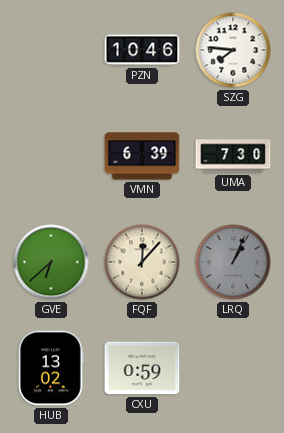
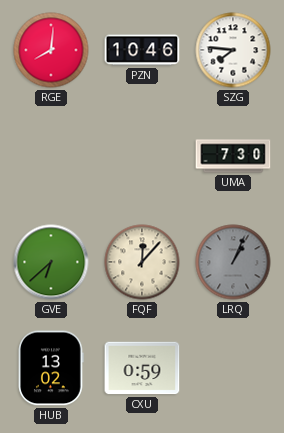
RGE: none -> 8:01 (51, 50)
VMN: 6:39 -> none (142, 156)
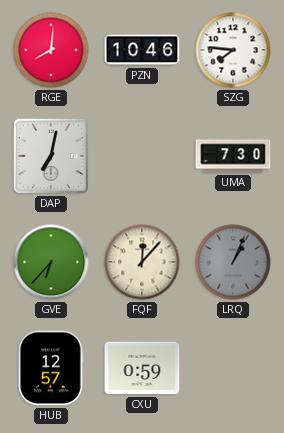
DAP: none -> 7:02 (51, 156)
GVE: 6:38 -> 6:37 (51, 262)
HUB: 13:02 -> 12:57 (51, 368)
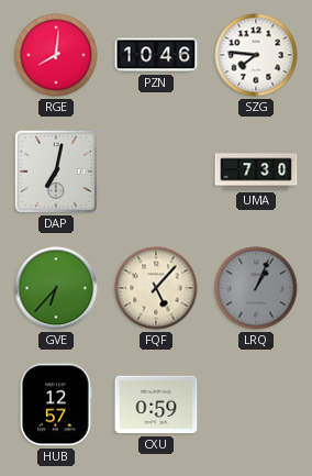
FQF: 12:07 -> 5:07 (156, 288)
